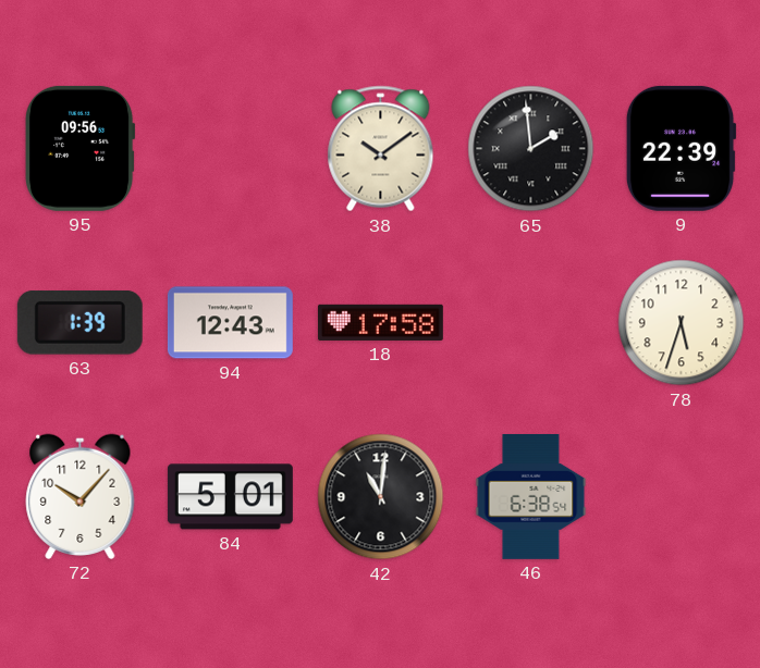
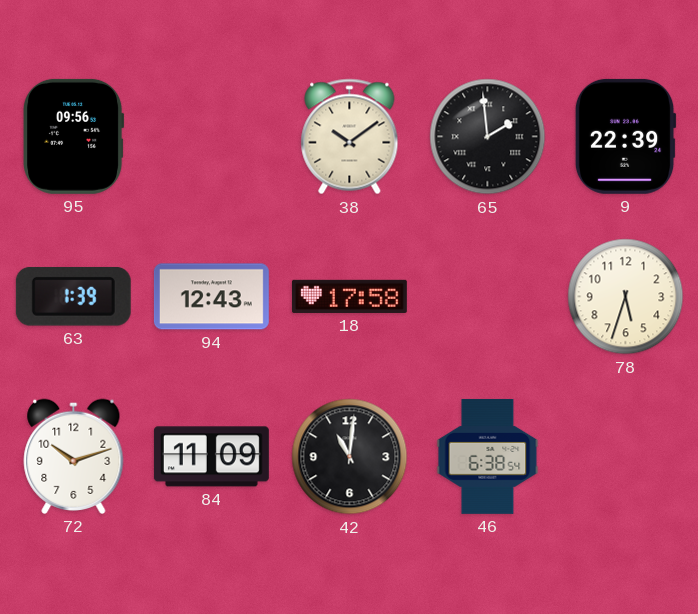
72: 10:07 -> 10:12 (74, 456)
84: 5:01 -> 11:09 (211, 457)
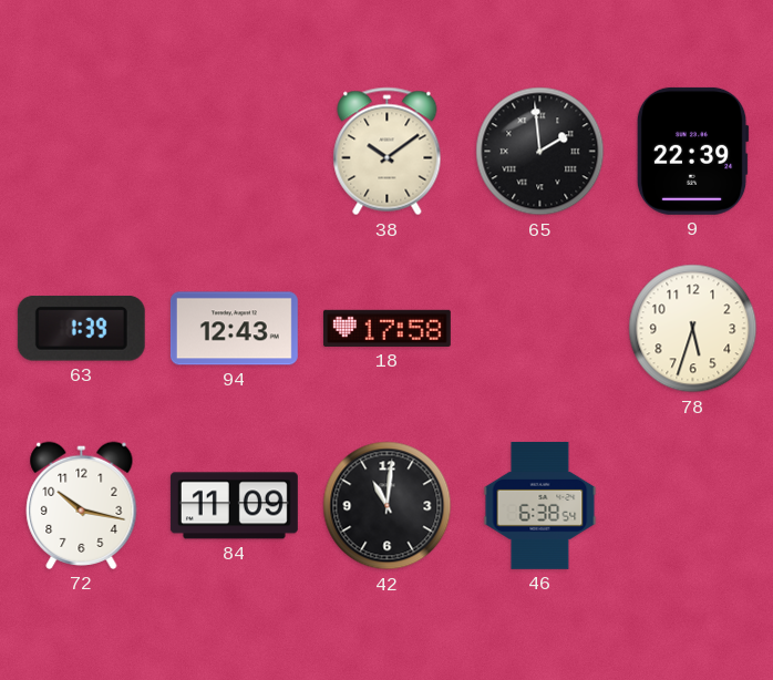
95: 09:56 -> none (74, 136)
72: 10:12 -> 10:17 (82, 505)
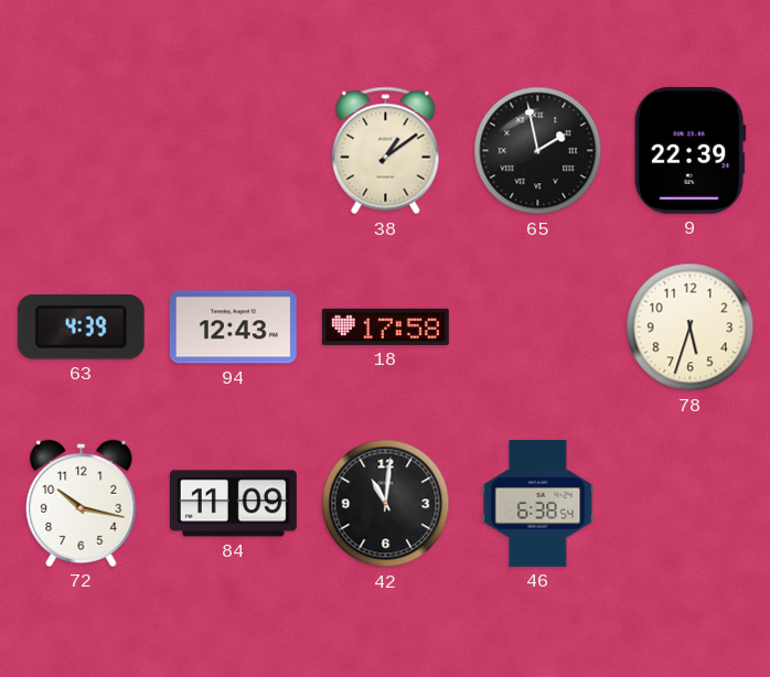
38: 10:09 -> 1:09 (386, 151)
65: 1:59 -> 1:58 (538, 151)
63: 1:39 -> 4:39 (81, 326)
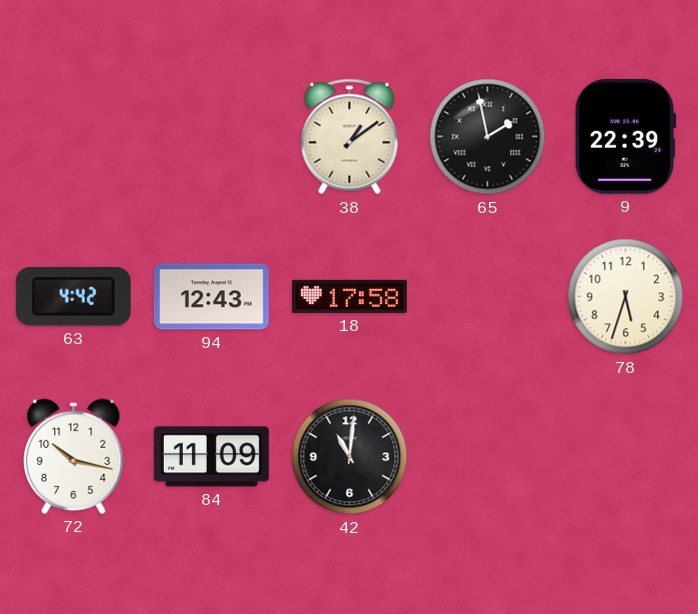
63: 4:39 -> 4:42 (73, 296)
46: 6:38 -> none (538, 503)
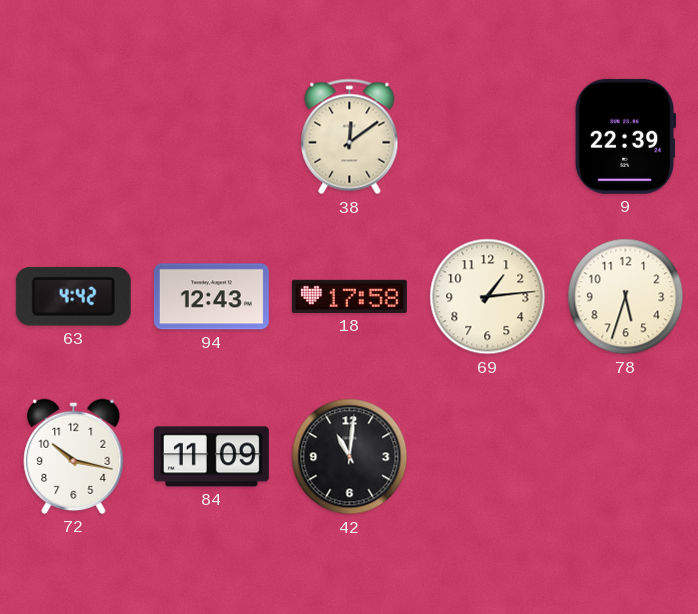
38: 1:09 -> 12:09 (350, 137)
65: 1:58 -> none (488, 137)
69: none -> 1:14 (488, 297)
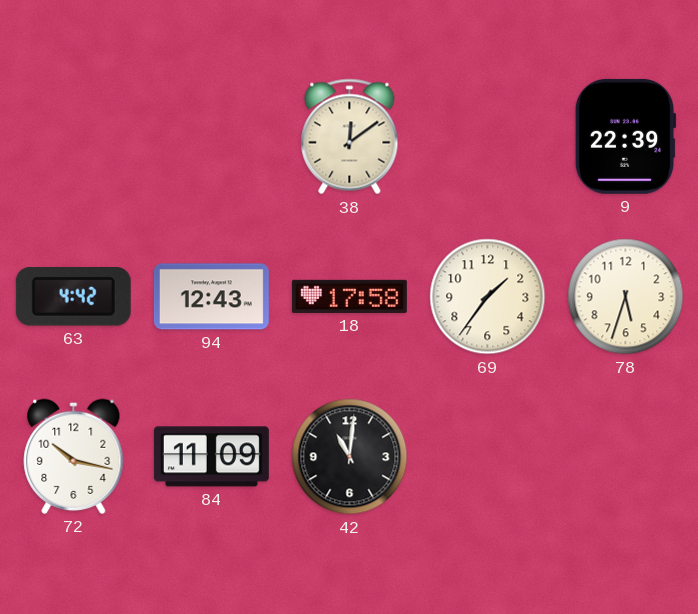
69: 1:14 -> 1:36 (488, 297)
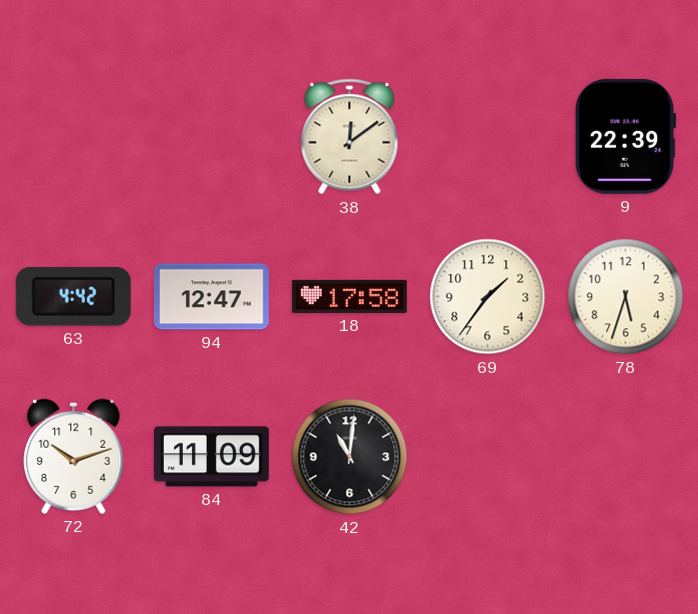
94: 12:43 -> 12:47 (211, 297)
72: 10:17 -> 10:12 (74, 456)
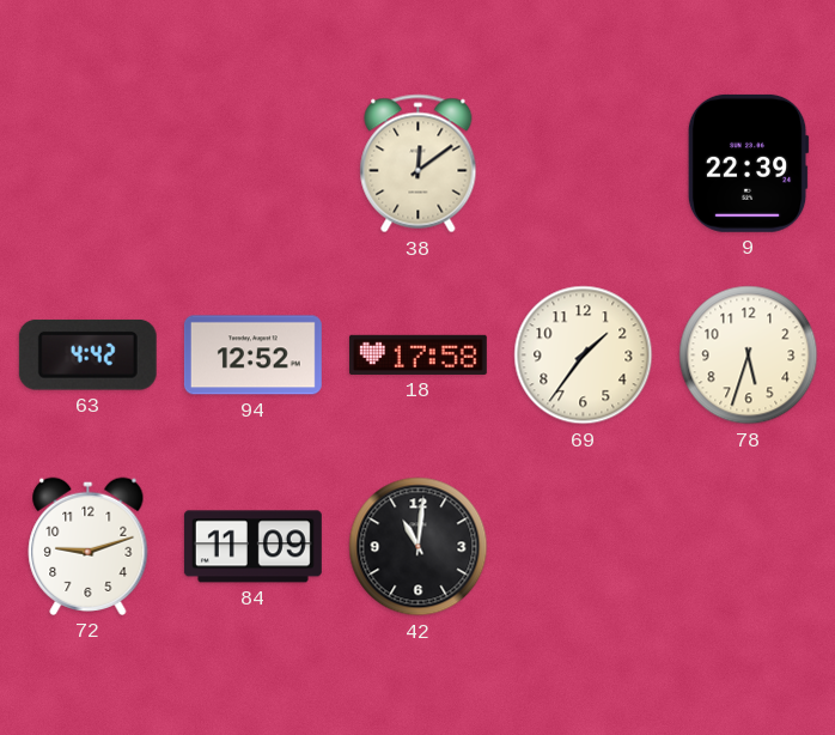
94: 12:47 -> 12:52 (252, 356)
72: 10:12 -> 9:12 (89, 546)
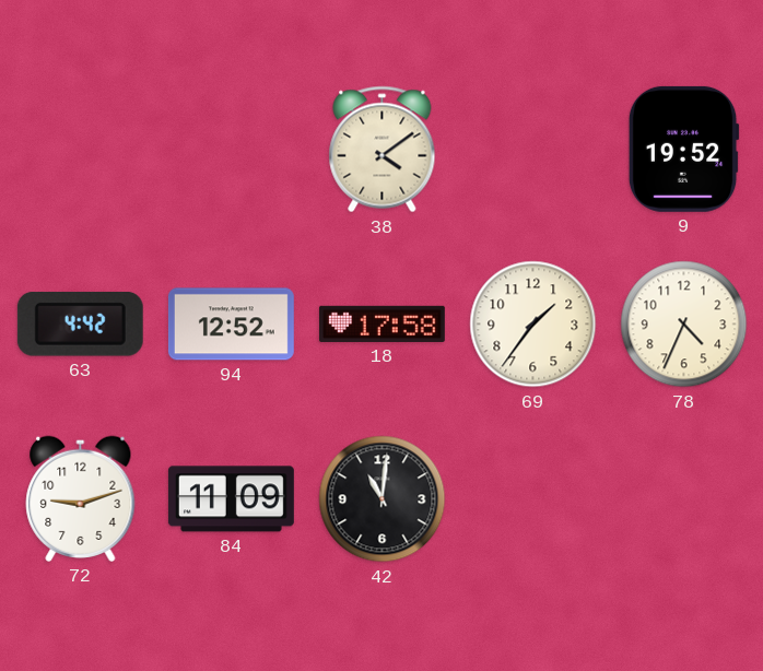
38: 12:09 -> 4:09 (383, 150)
9: 22:39 -> 19:52 (683, 149)
78: 5:33 -> 4:34 (684, 325)
